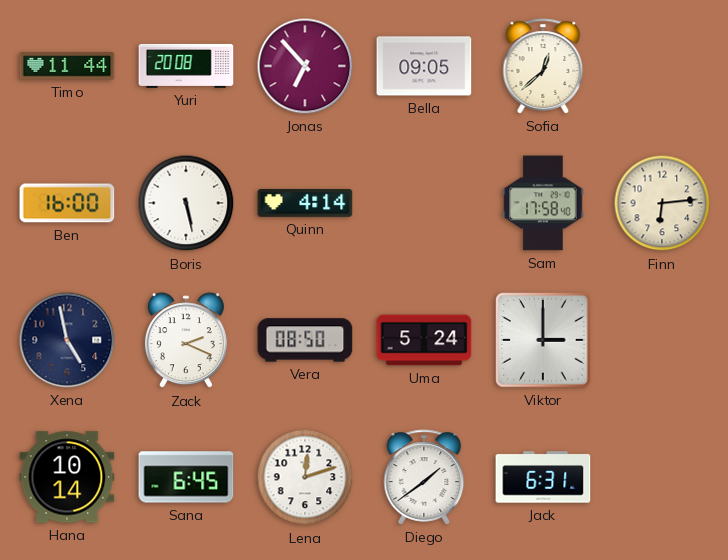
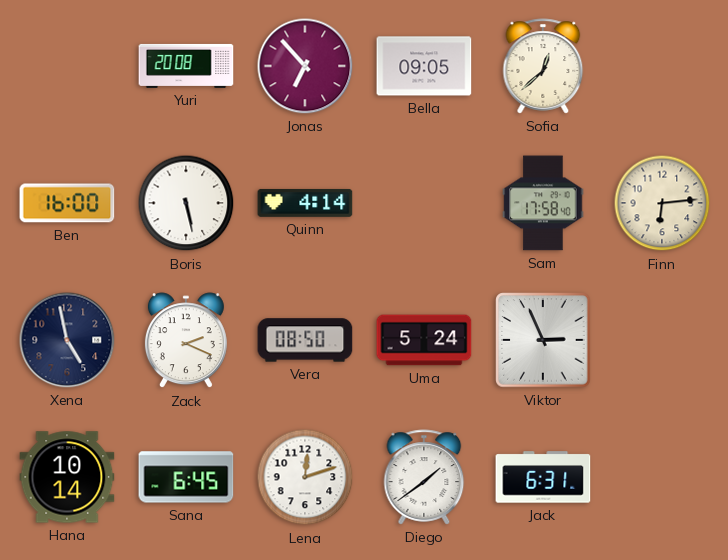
Timo: 11:44 -> none (67, 66)
Viktor: 3:00 -> 2:56 (543, 340)
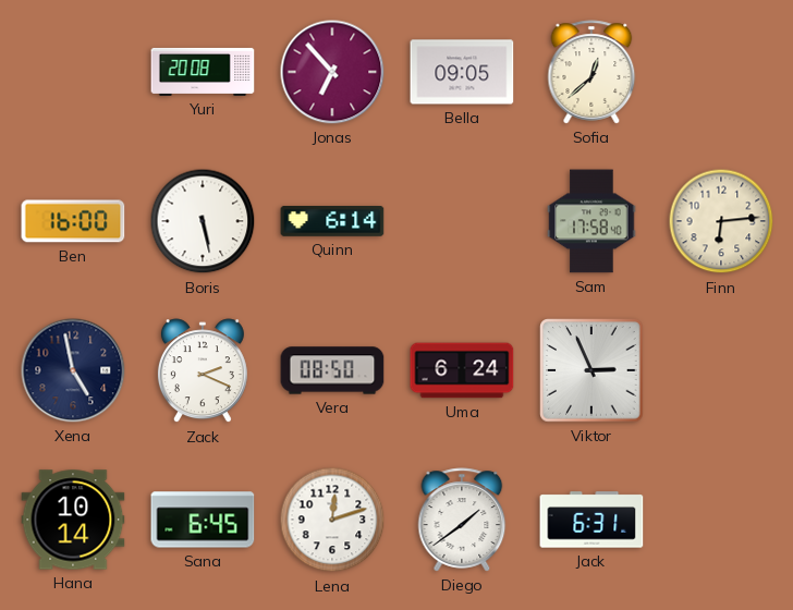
Quinn: 4:14 -> 6:14 (332, 221)
Uma: 5:24 -> 6:24 (462, 370)
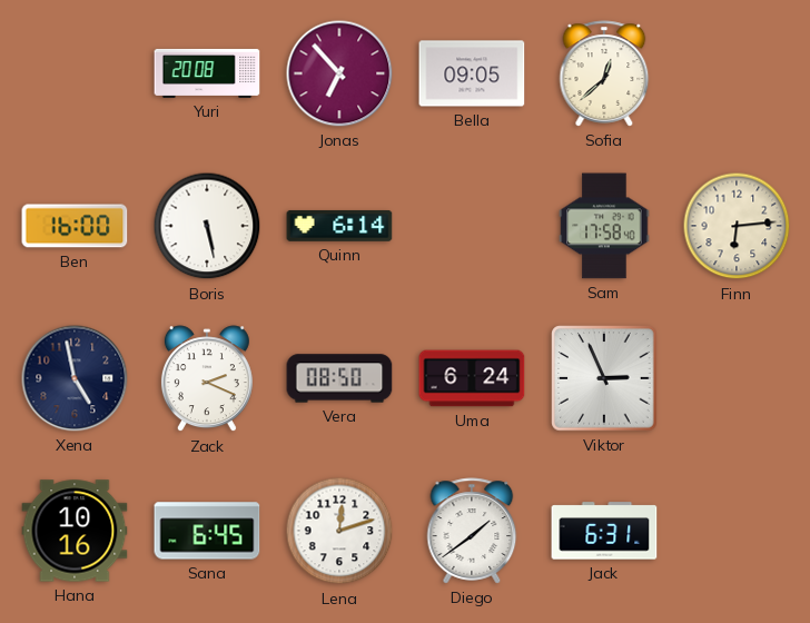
Hana: 10:14 -> 10:16 (75, 531)
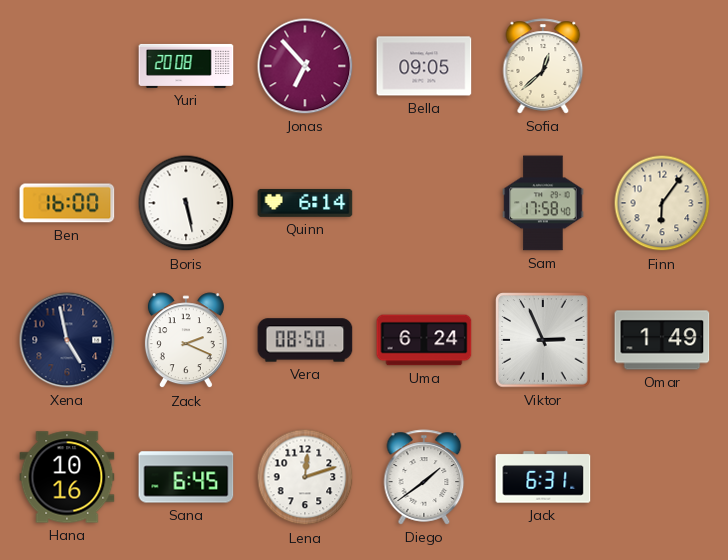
Finn: 6:14 -> 6:06 (662, 203)
Omar: none -> 1:49 (662, 340)
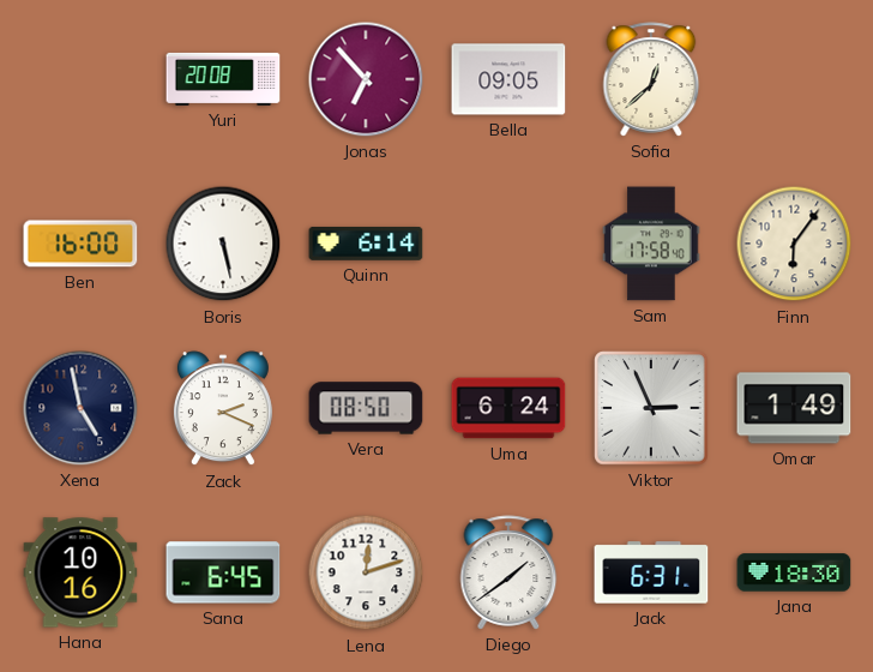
Jana: none -> 18:30 (794, 572)
